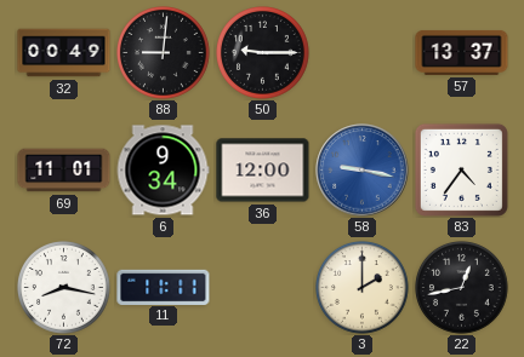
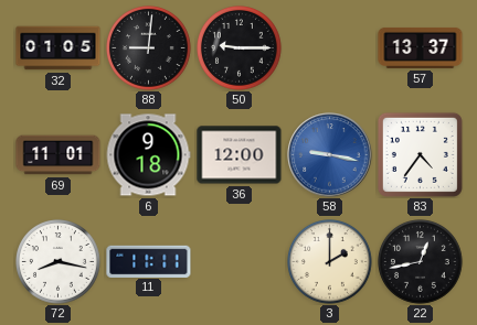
32: 00:49 -> 01:05 (59, 48)
6: 9:34 -> 9:18 (148, 155)
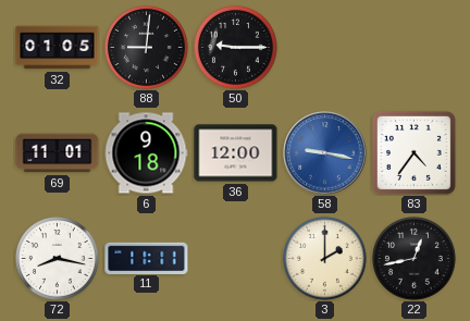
57: 13:37 -> none (421, 47)
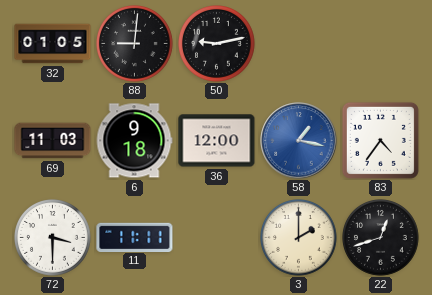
50: 9:15 -> 9:13 (217, 44)
69: 11:01 -> 11:03 (53, 141)
58: 9:17 -> 1:17 (299, 141)
72: 8:17 -> 3:30 (53, 238)
22: 12:43 -> 12:42 (381, 238)
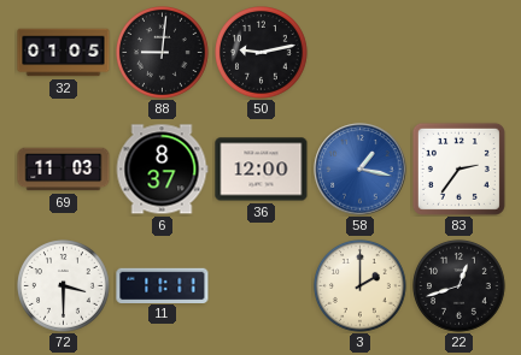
6: 9:18 -> 8:37 (162, 170)
83: 4:36 -> 2:36 (458, 168)
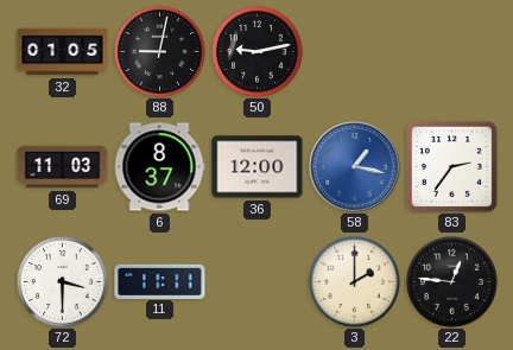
88: 9:01 -> 9:02 (160, 52)
22: 12:42 -> 12:46 (452, 282)
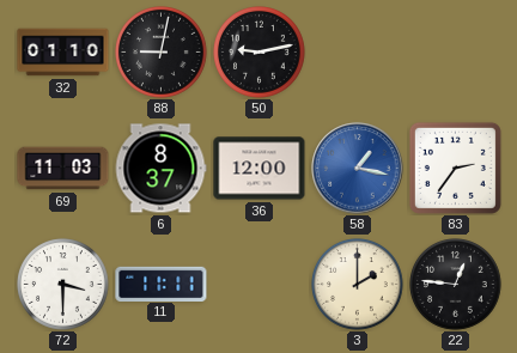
32: 01:05 -> 01:10 (63, 53)
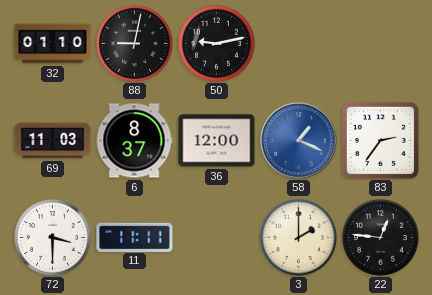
58: 1:17 -> 1:19 (299, 141)
